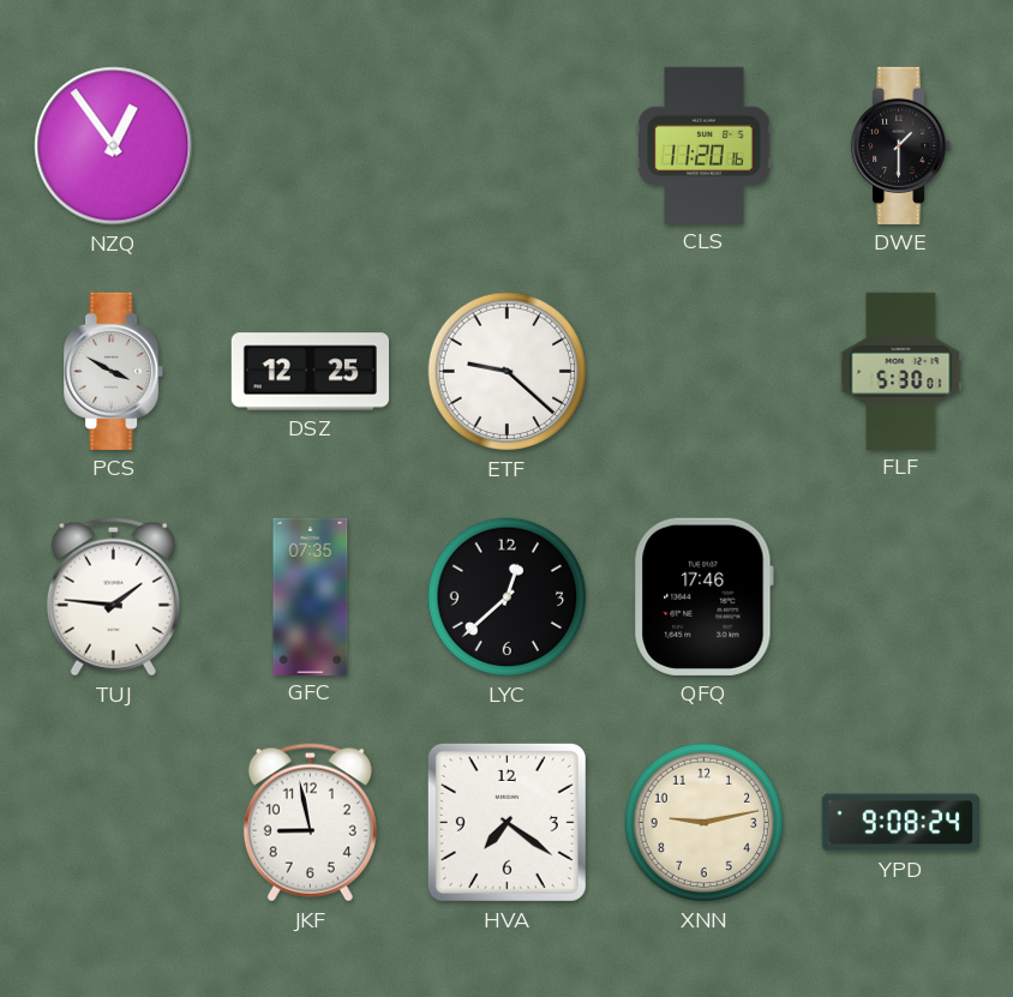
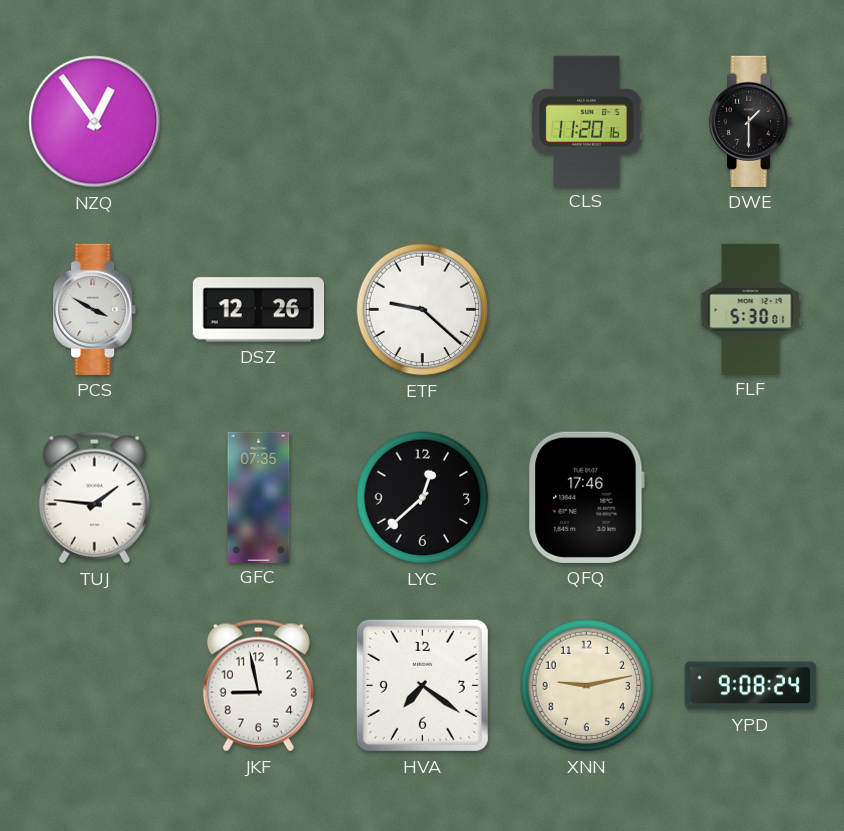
DSZ: 12:25 -> 12:26 (258, 310)
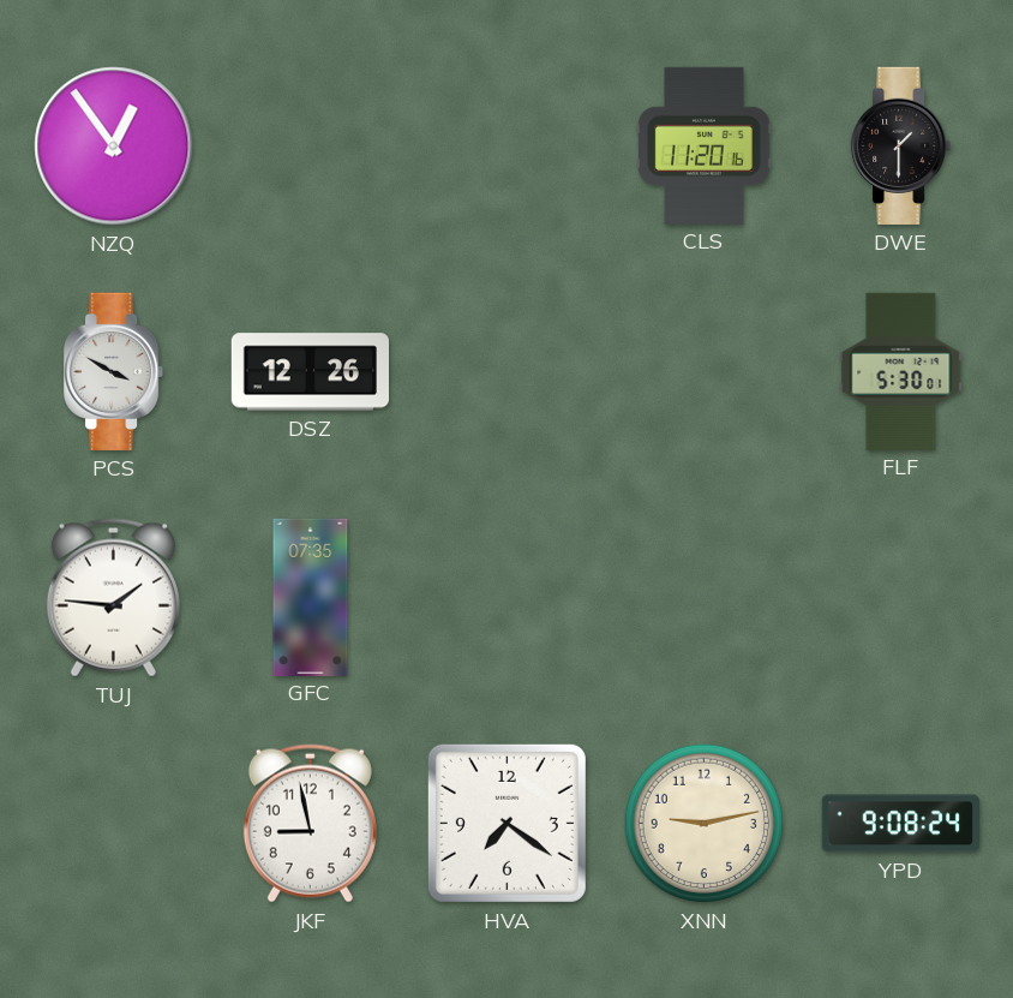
ETF: 9:22 -> none (423, 310)
LYC: 12:38 -> none (423, 498)
QFQ: 17:46 -> none (586, 497)
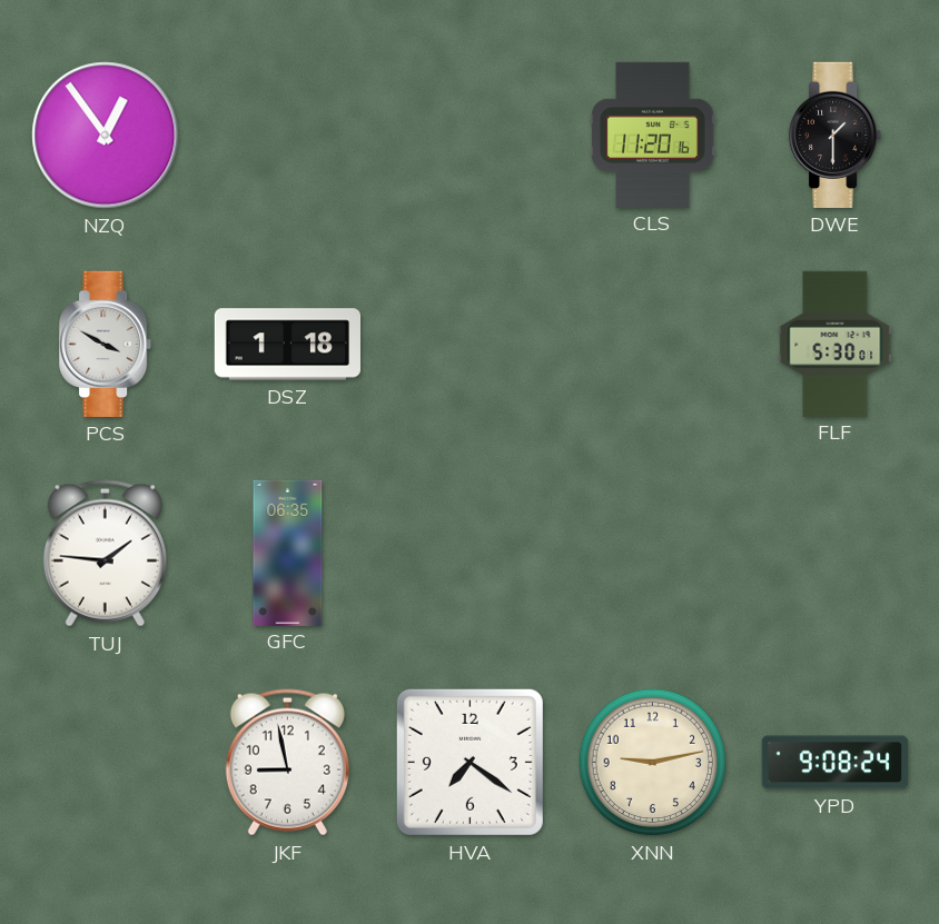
DSZ: 12:26 -> 1:18 (287, 345)
GFC: 07:35 -> 06:35 (288, 553)
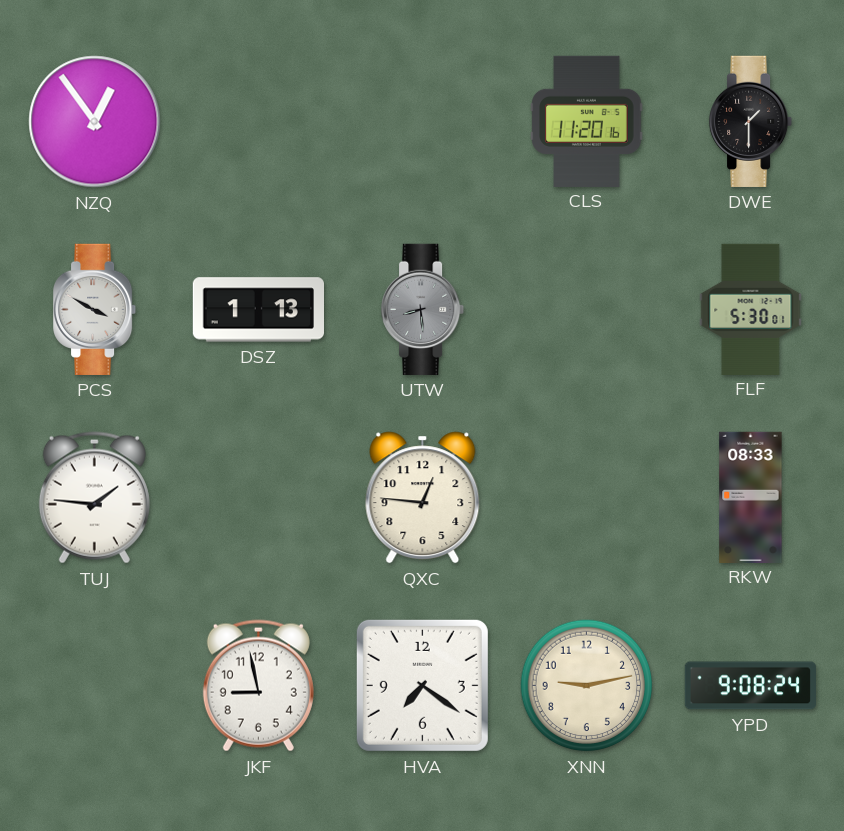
DSZ: 1:18 -> 1:13 (258, 310)
UTW: none -> 8:29 (424, 309)
GFC: 06:35 -> none (288, 553)
QXC: none -> 12:46 (423, 498)
RKW: none -> 08:33 (751, 497)
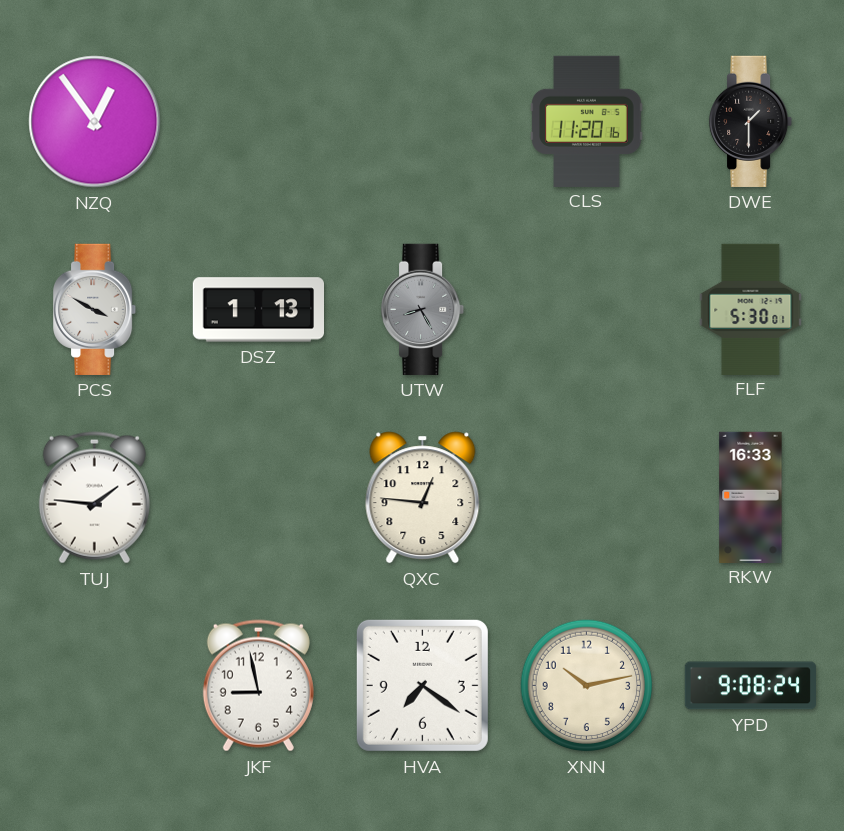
UTW: 8:29 -> 8:25 (424, 309)
RKW: 08:33 -> 16:33 (751, 497)
XNN: 9:13 -> 10:13 (587, 686)
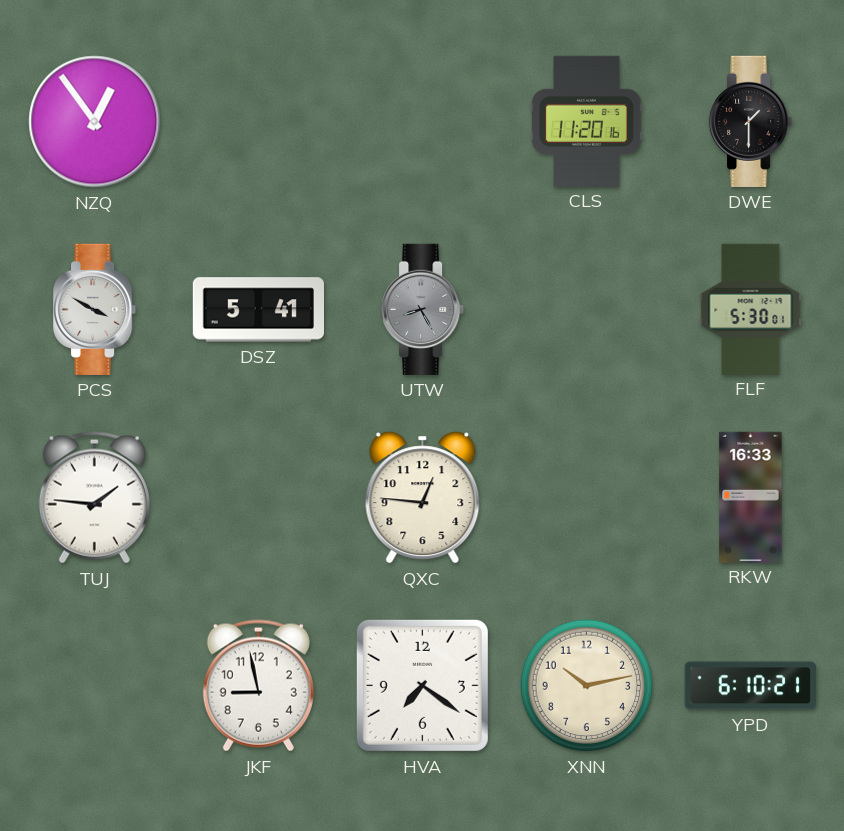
DSZ: 1:13 -> 5:41 (258, 310)
YPD: 9:08 -> 6:10 (750, 686)
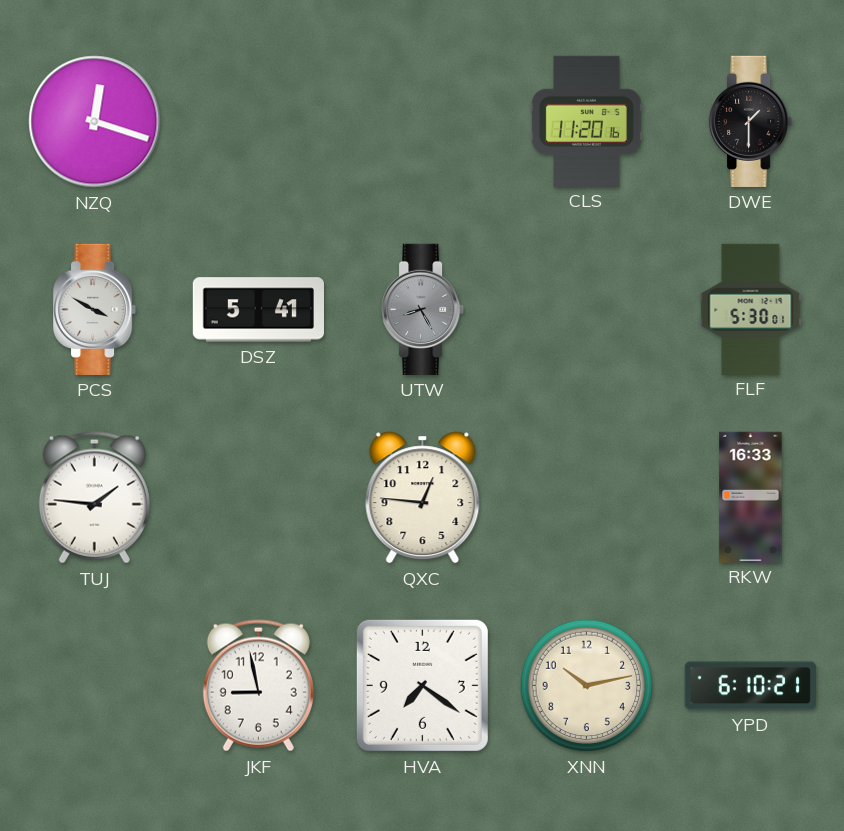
NZQ: 12:54 -> 12:18 (95, 122)
